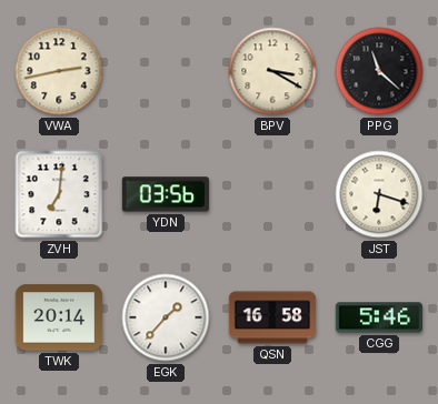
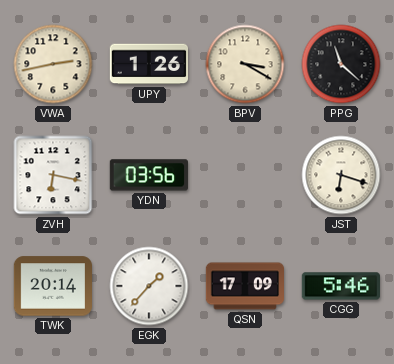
UPY: none -> 1:26 (148, 64)
ZVH: 7:01 -> 6:17 (53, 175)
QSN: 16:58 -> 17:09 (244, 286)
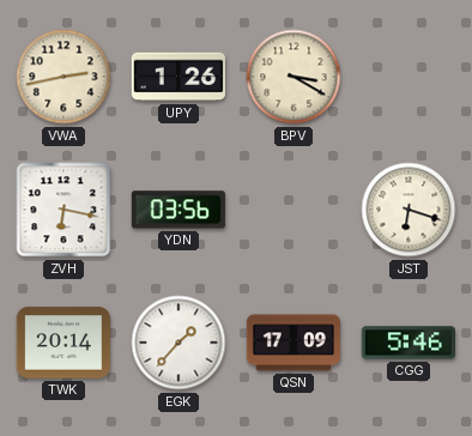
PPG: 11:22 -> none (341, 64)
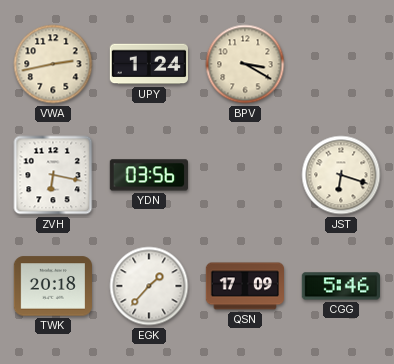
UPY: 1:26 -> 1:24 (148, 64)
TWK: 20:14 -> 20:18 (52, 286)
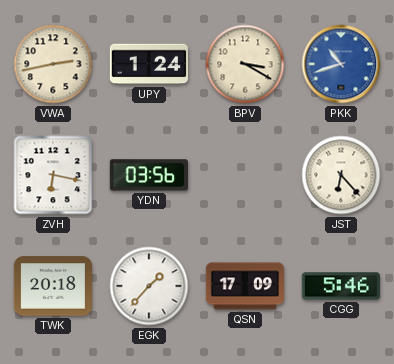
PKK: none -> 10:42 (341, 64)
JST: 6:18 -> 6:23 (341, 175)
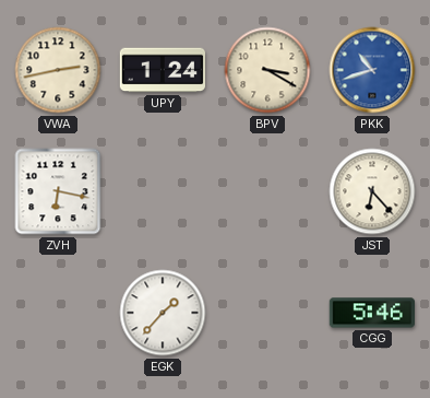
YDN: 03:56 -> none (149, 175)
TWK: 20:18 -> none (52, 286)
QSN: 17:09 -> none (244, 286)
